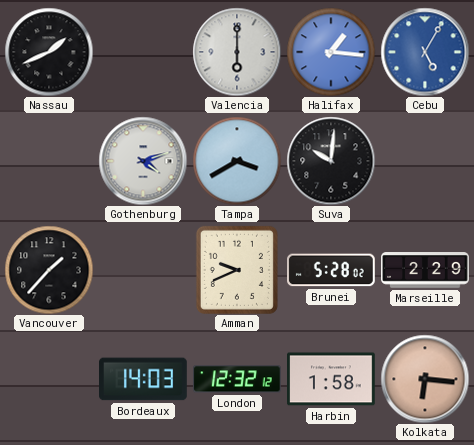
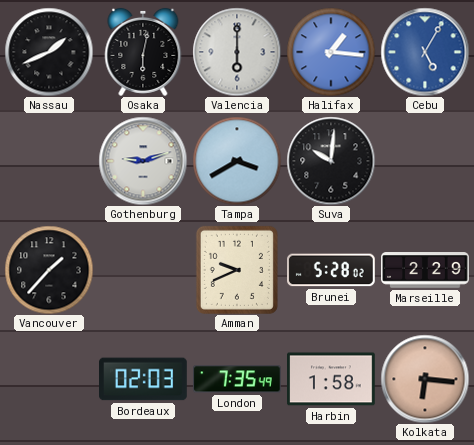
Osaka: none -> 6:02 (143, 52)
Gothenburg: 4:12 -> 9:12 (143, 161)
Bordeaux: 14:03 -> 02:03 (144, 379)
London: 12:32 -> 7:35 (238, 379)
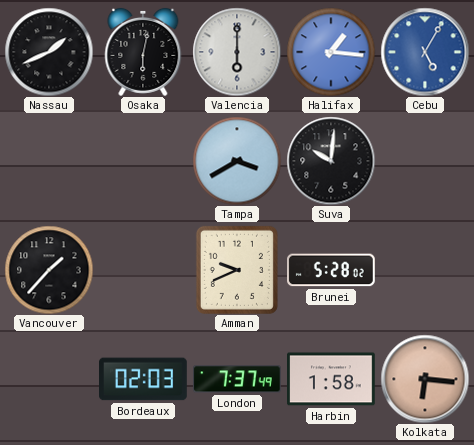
Gothenburg: 9:12 -> none (143, 161)
Marseille: 2:29 -> none (425, 270)
London: 7:35 -> 7:37 (238, 379)
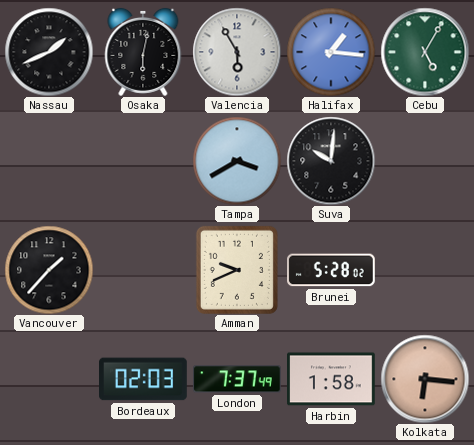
Valencia: 6:00 -> 5:55 (237, 52)
Cebu dial: blue -> green (425, 52)
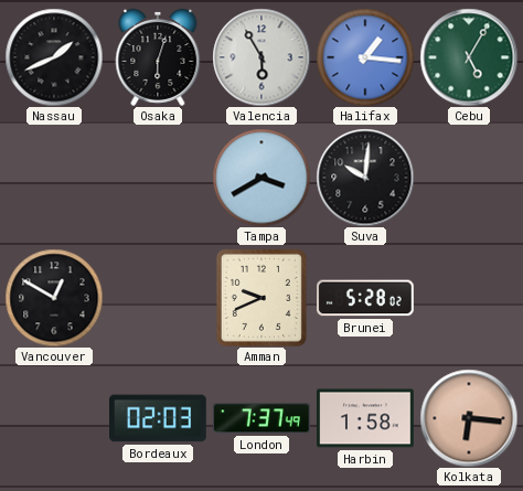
Osaka: 6:02 -> 6:03 (158, 57)
Vancouver: 1:37 -> 12:50 (54, 298)
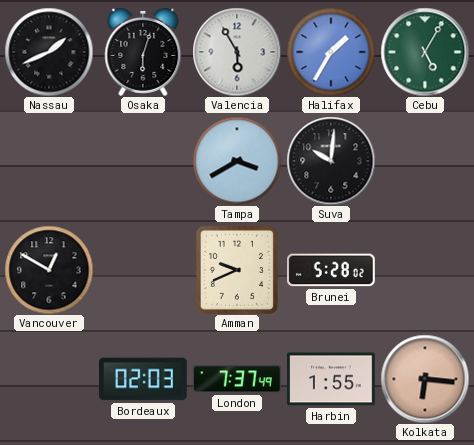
Halifax: 1:16 -> 1:35 (331, 52)
Harbin: 1:58 -> 1:55 (332, 379)
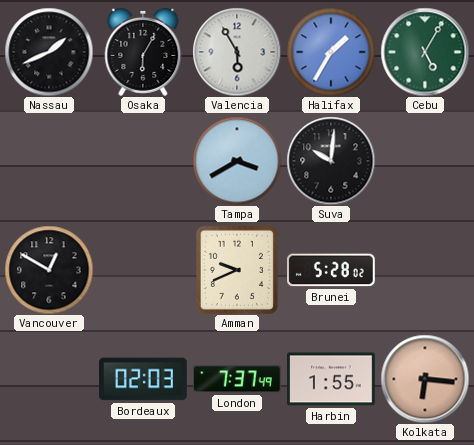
Osaka: 6:03 -> 6:05 (143, 52)
